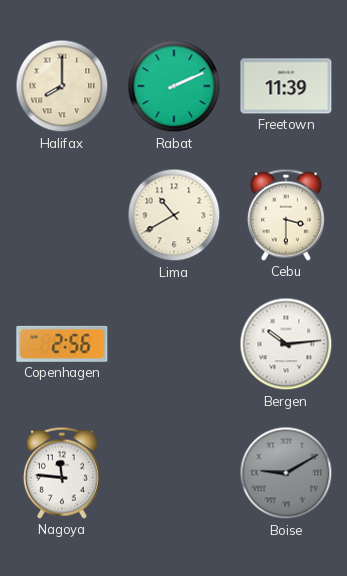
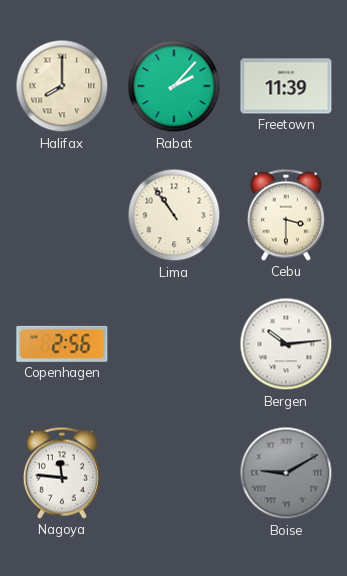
Rabat: 2:11 -> 2:07 (174, 86)
Lima: 10:40 -> 10:54 (174, 215)
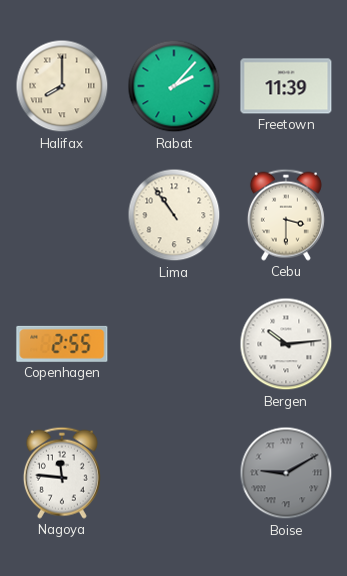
Copenhagen: 2:56 -> 2:55 (62, 344)
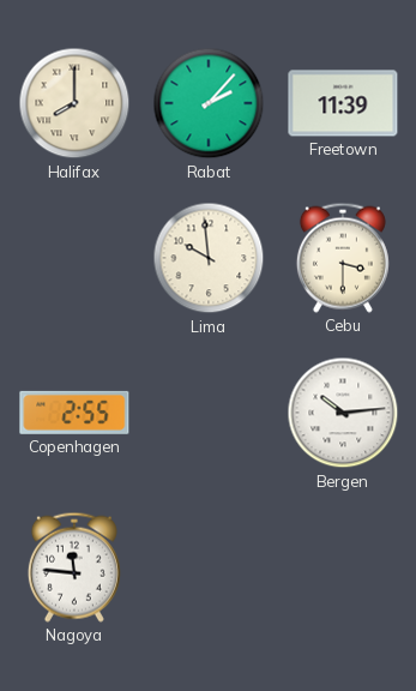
Lima: 10:54 -> 9:59 (209, 258)
Boise: 9:10 -> none (286, 473)
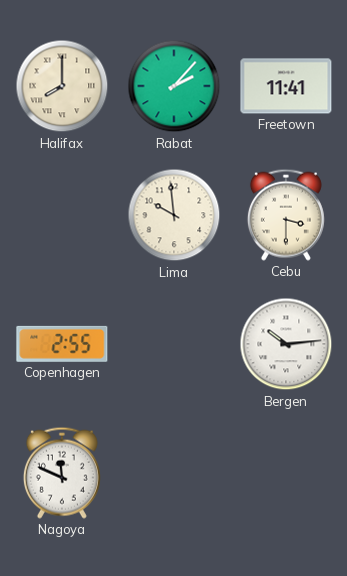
Freetown: 11:39 -> 11:41 (286, 86)
Nagoya: 11:46 -> 11:49 (62, 473)
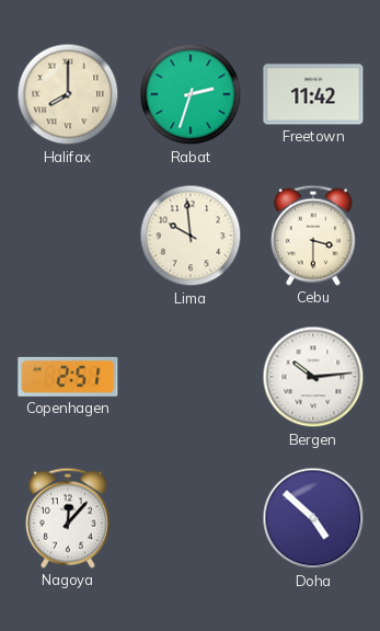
Rabat: 2:07 -> 2:33 (191, 94)
Freetown: 11:41 -> 11:42 (313, 94)
Copenhagen: 2:55 -> 2:51 (68, 377)
Nagoya: 11:49 -> 12:07 (68, 518)
Doha: none -> 4:52 (313, 518)
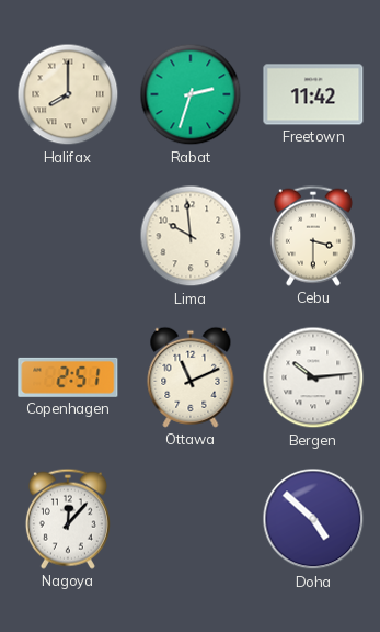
Ottawa: none -> 11:11 (191, 377)
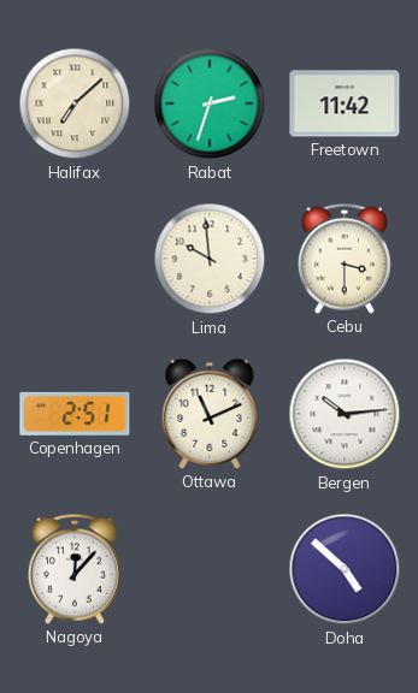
Halifax: 8:00 -> 7:08 (75, 103)
